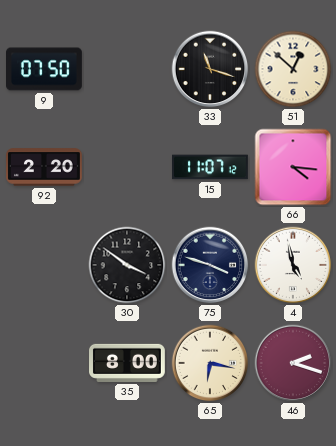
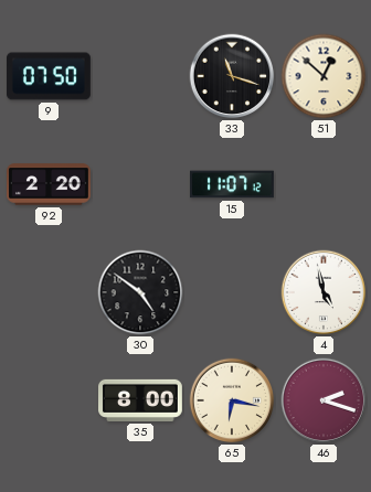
66: 4:16 -> none (293, 167)
30: 3:51 -> 4:51 (140, 292)
75: 3:48 -> none (210, 265)
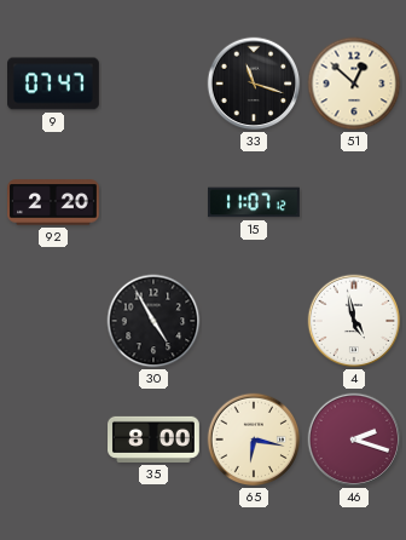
9: 07:50 -> 07:47 (54, 84)
30: 4:51 -> 4:55 (153, 321)
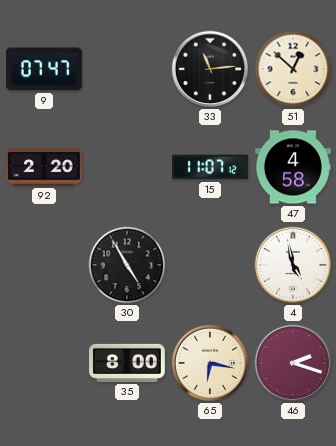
33: 11:18 -> 11:14 (210, 69)
47: none -> 4:58 (294, 167)
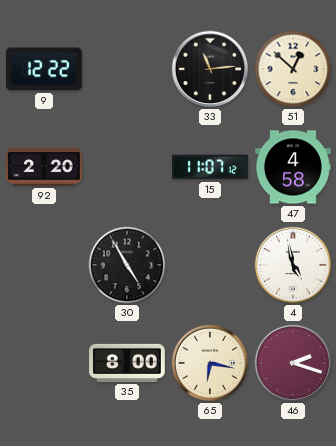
9: 07:47 -> 12:22 (45, 69)
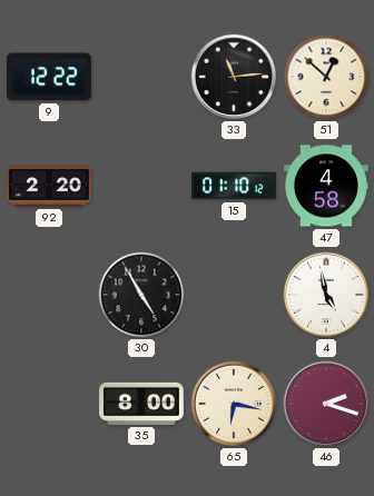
15: 11:07 -> 01:10 (235, 186)
